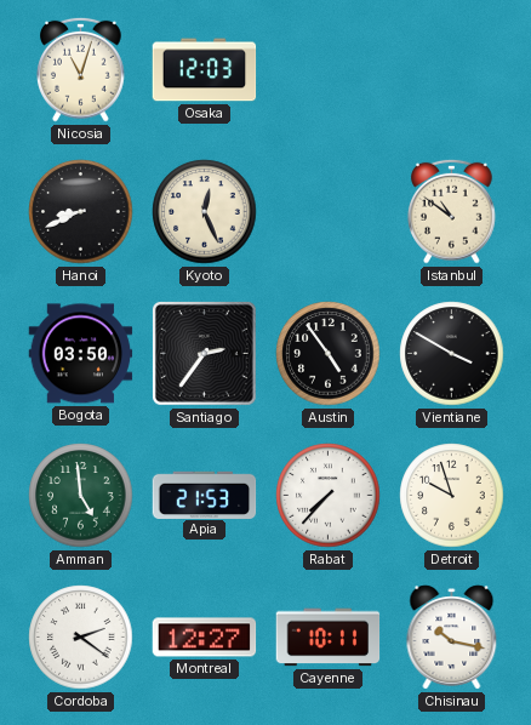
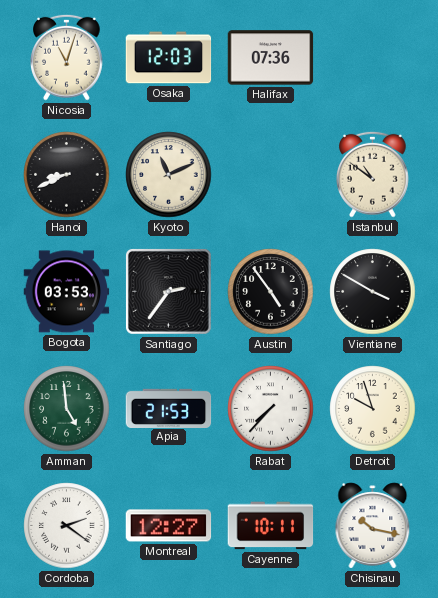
Halifax: none -> 07:36 (271, 58)
Kyoto: 12:26 -> 11:11 (169, 175)
Bogota: 03:50 -> 03:53 (67, 292)
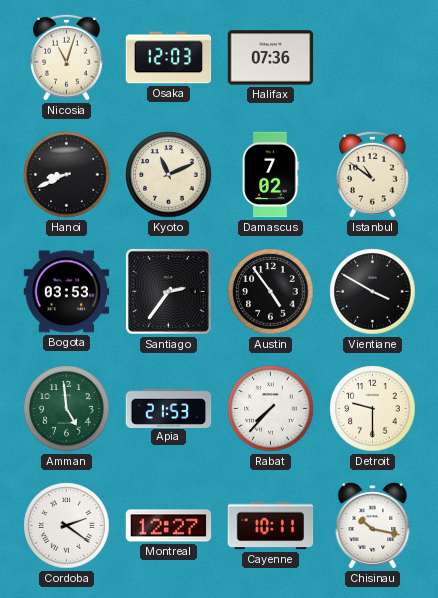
Damascus: none -> 7:02 (270, 175)
Detroit: 9:57 -> 9:30 (373, 409)
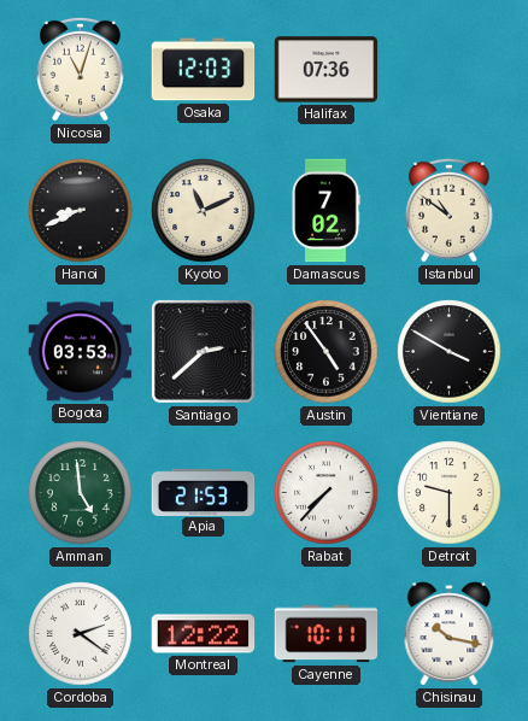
Santiago: 2:36 -> 2:38 (203, 351)
Montreal: 12:27 -> 12:22 (204, 634)
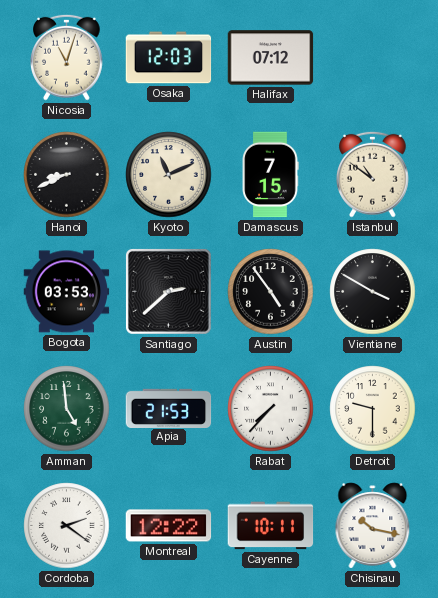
Halifax: 07:36 -> 07:12 (271, 58)
Damascus: 7:02 -> 7:15 (270, 175)
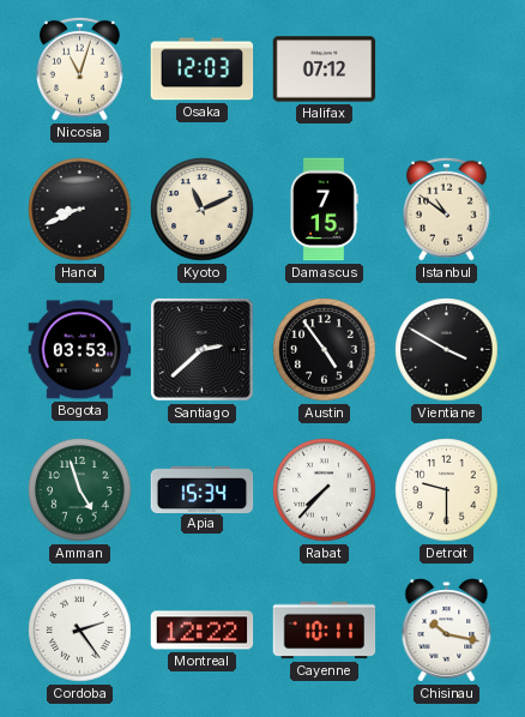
Amman: 4:59 -> 4:57 (80, 490)
Apia: 21:53 -> 15:34 (203, 489)
Cordoba: 2:21 -> 2:24 (80, 631)
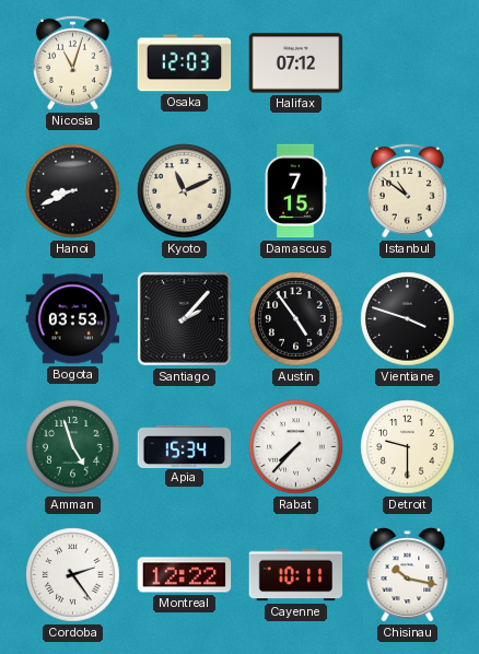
Santiago: 2:38 -> 2:07 (184, 318)
Vientiane: 3:50 -> 3:48 (408, 319)
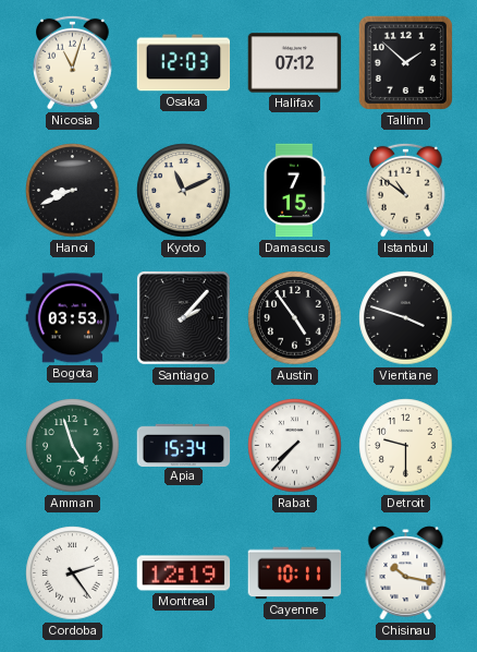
Tallinn: none -> 1:52 (405, 62)
Montreal: 12:22 -> 12:19 (184, 573)
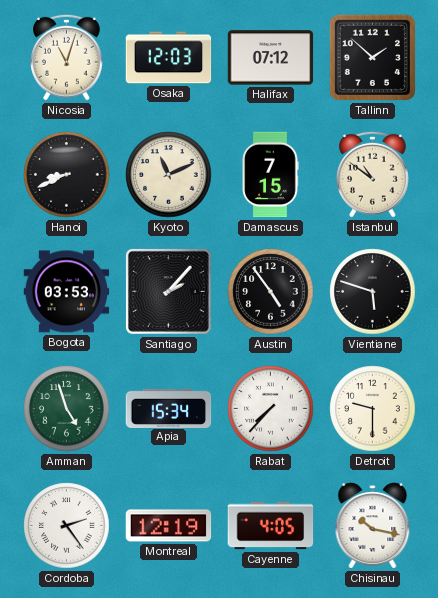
Vientiane: 3:48 -> 5:48 (373, 292)
Cayenne: 10:11 -> 4:05 (271, 526)
